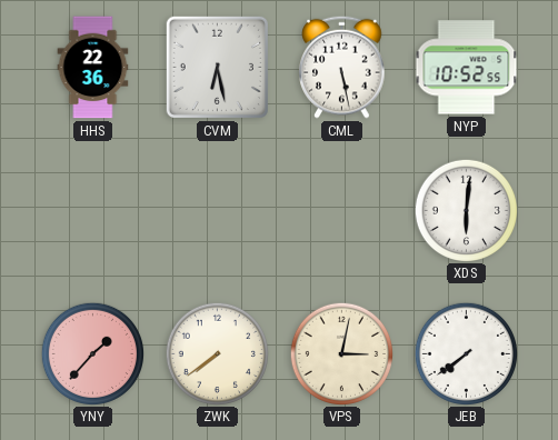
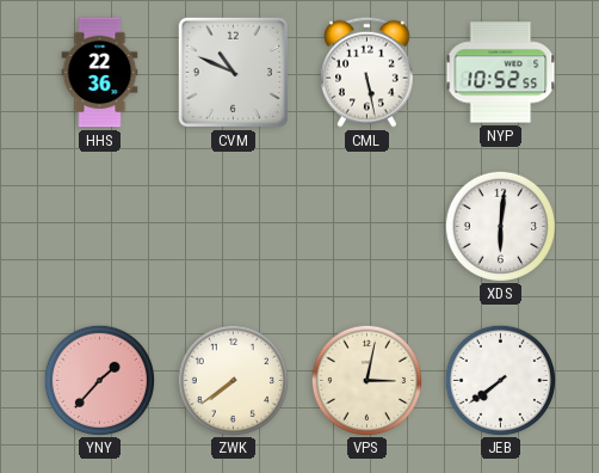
CVM: 6:28 -> 10:49 (233, 72)
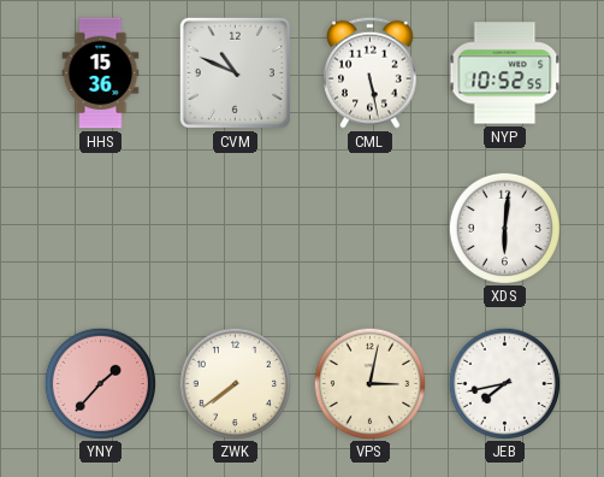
HHS: 22:36 -> 15:36 (101, 73)
JEB: 7:39 -> 7:43 (504, 383)
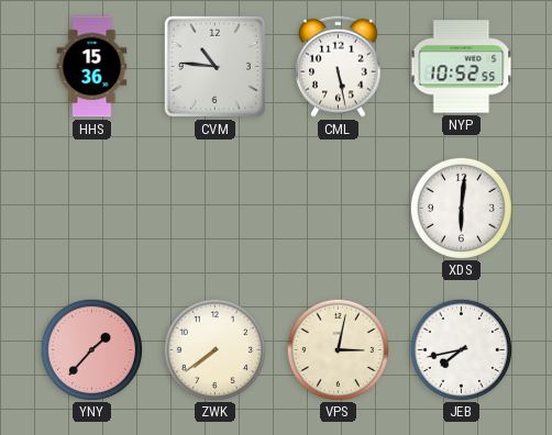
CVM: 10:49 -> 10:46 (214, 66)
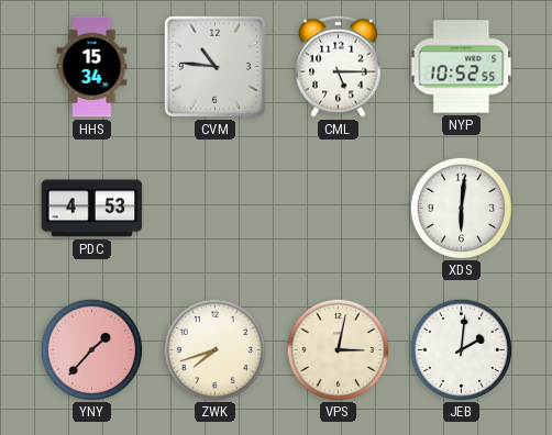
HHS: 15:36 -> 15:34 (92, 67)
CML: 5:28 -> 5:15 (339, 66)
PDC: none -> 4:53 (92, 209)
ZWK: 7:39 -> 7:42 (214, 349)
JEB: 7:43 -> 2:01 (461, 349)
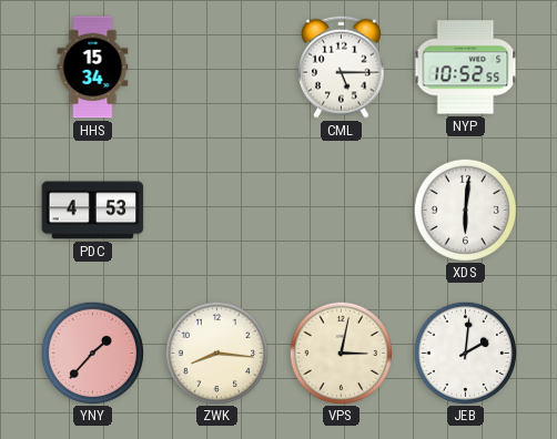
CVM: 10:46 -> none (214, 66)
ZWK: 7:42 -> 8:16 (216, 353)
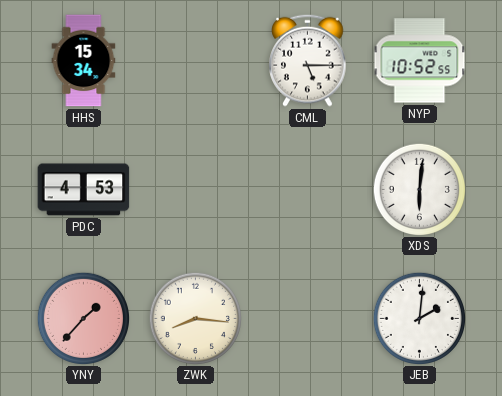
VPS: 3:02 -> none (341, 353)
